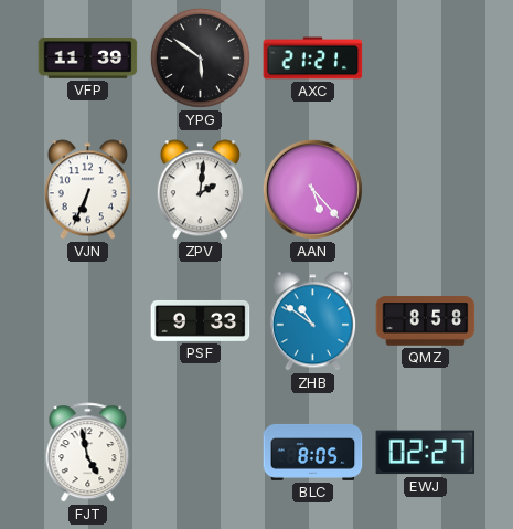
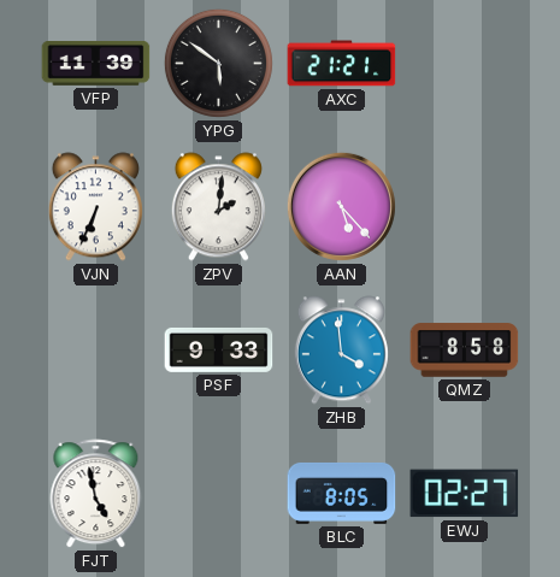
ZHB: 10:51 -> 3:59 (341, 351)
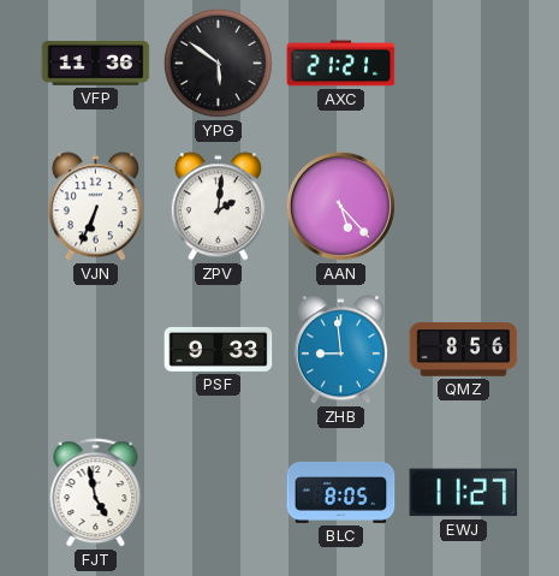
VFP: 11:39 -> 11:36 (96, 64)
ZHB: 3:59 -> 8:59 (340, 350)
QMZ: 8:58 -> 8:56 (464, 350)
EWJ: 02:27 -> 11:27 (464, 493)
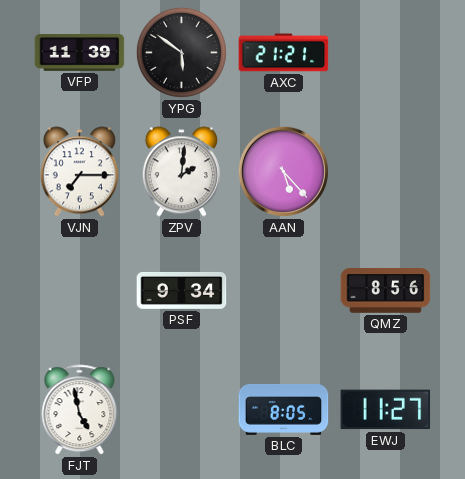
VFP: 11:36 -> 11:39 (80, 53)
VJN: 6:34 -> 7:15 (79, 172)
PSF: 9:33 -> 9:34 (182, 290)
ZHB: 8:59 -> none (340, 350)
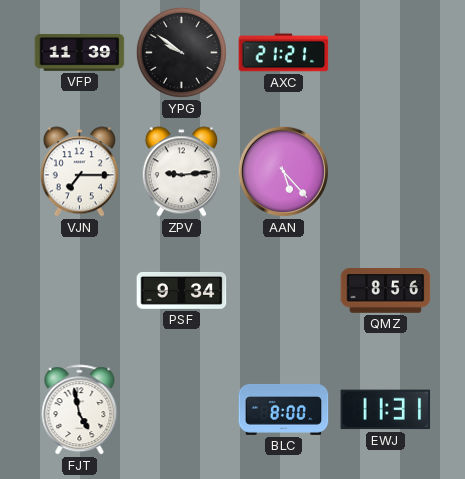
YPG: 5:51 -> 9:51 (181, 52)
ZPV: 2:01 -> 9:14 (181, 172)
BLC: 8:05 -> 8:00 (284, 409)
EWJ: 11:27 -> 11:31 (386, 410)
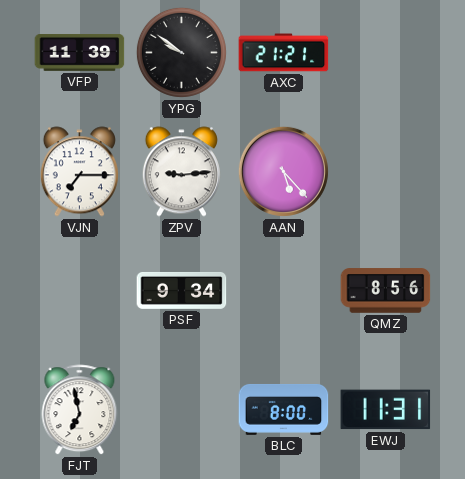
FJT: 4:58 -> 6:58 (80, 410)
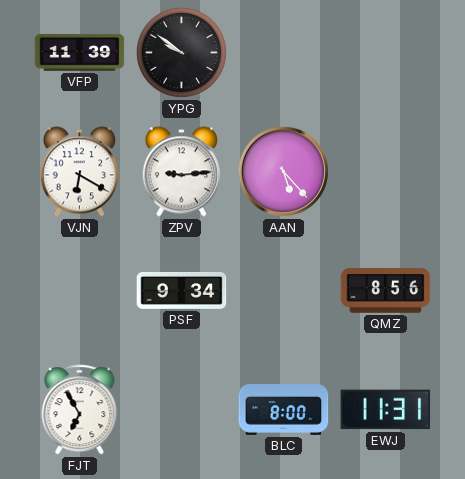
AXC: 21:21 -> none (284, 53)
VJN: 7:15 -> 6:20 (79, 172)
FJT: 6:58 -> 6:55 (80, 410)
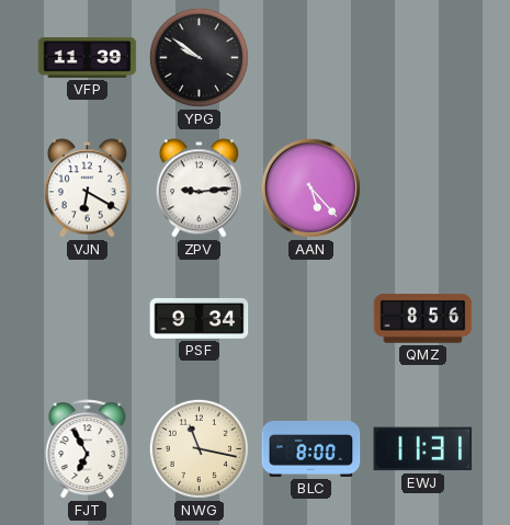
NWG: none -> 11:17 (199, 448)
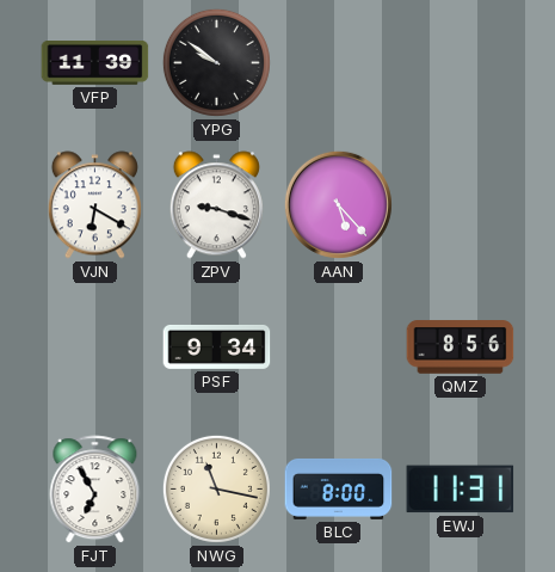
ZPV: 9:14 -> 9:18 (216, 205)
